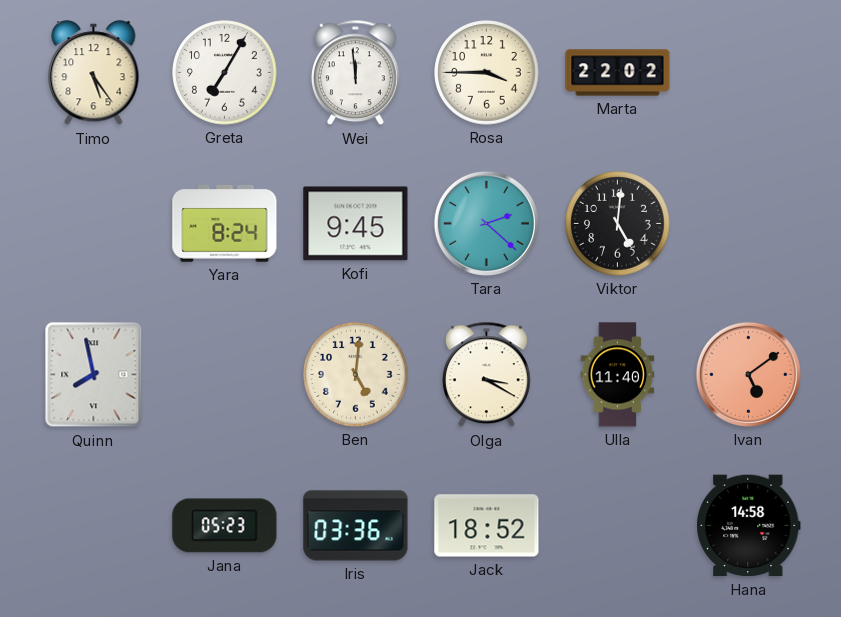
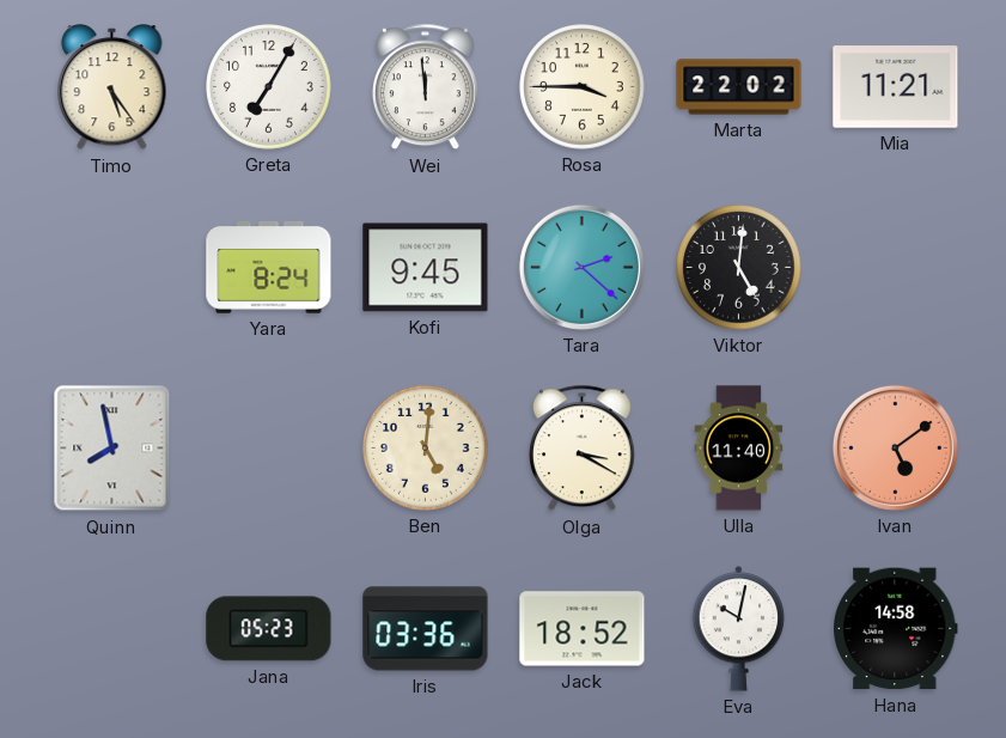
Mia: none -> 11:21 (896, 87)
Eva: none -> 10:02 (739, 629)
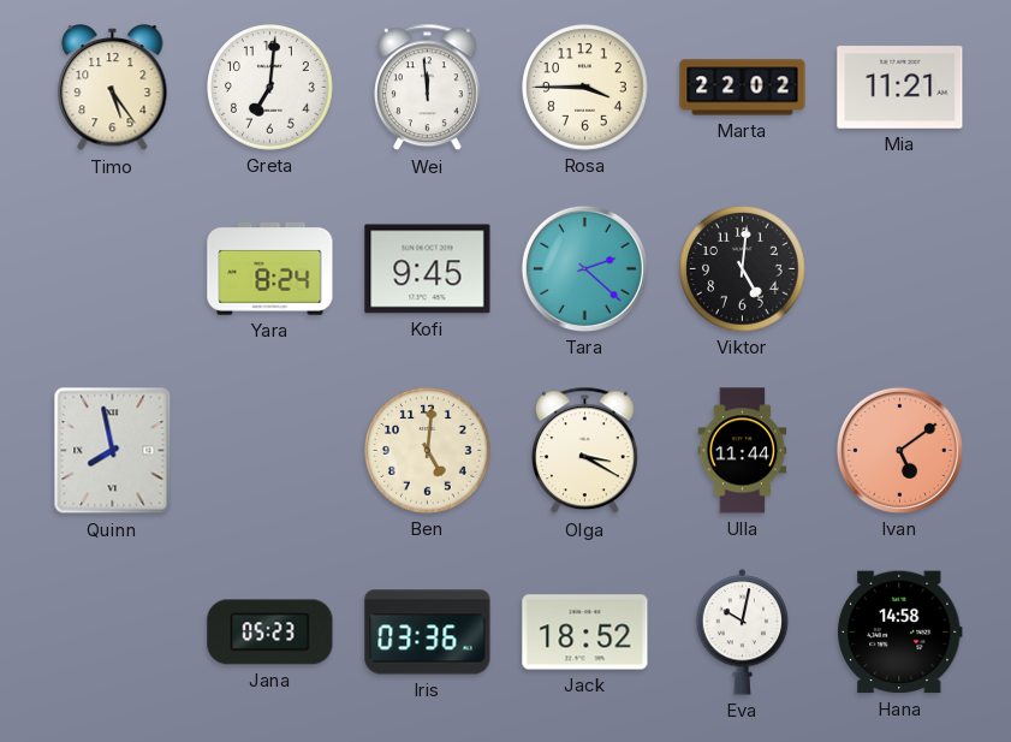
Greta: 7:05 -> 7:01 (270, 88)
Ulla: 11:40 -> 11:44 (743, 451)
